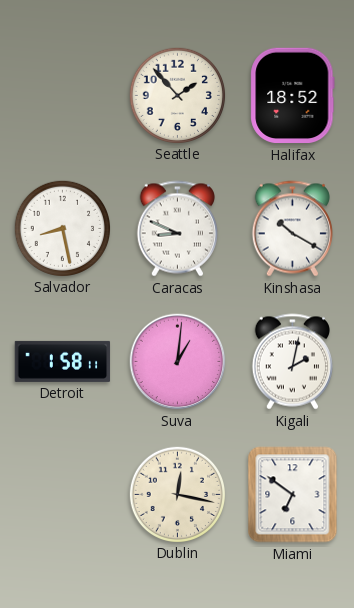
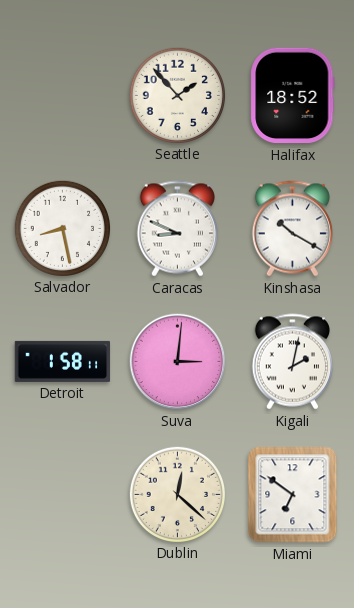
Suva: 1:01 -> 3:01 (178, 362)
Dublin: 12:17 -> 12:22 (177, 494)
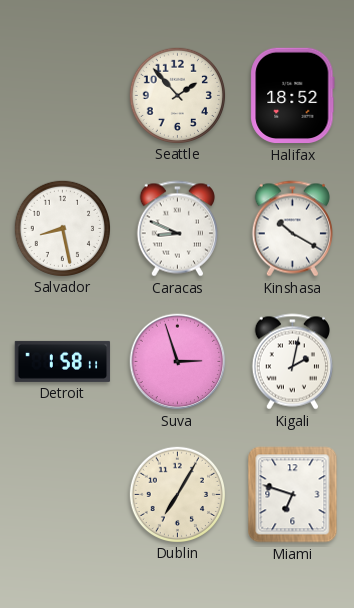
Suva: 3:01 -> 2:57 (178, 362)
Dublin: 12:22 -> 7:05 (177, 494)
Miami: 6:51 -> 6:48 (293, 495)
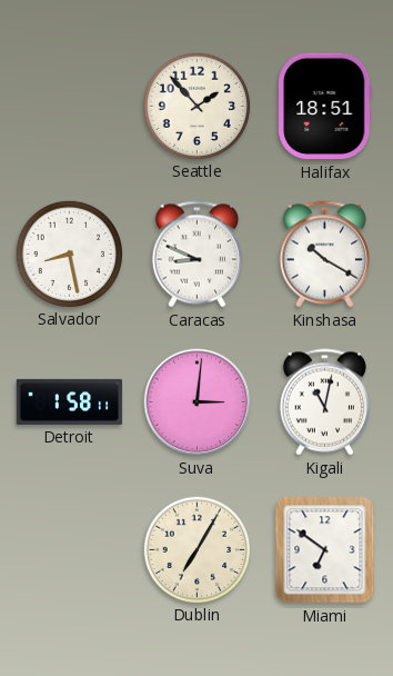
Halifax: 18:52 -> 18:51 (325, 107)
Suva: 2:57 -> 3:01 (198, 402)
Kigali: 2:02 -> 11:02 (324, 402)
Miami: 6:48 -> 6:51 (325, 550)
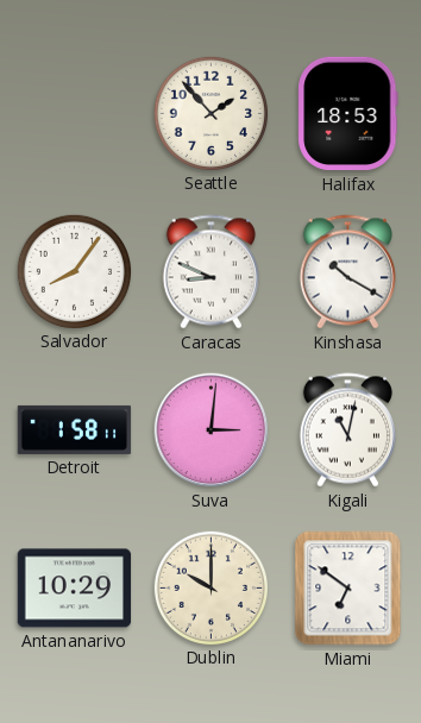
Halifax: 18:51 -> 18:53 (348, 114)
Salvador: 8:28 -> 8:06 (74, 271)
Antananarivo: none -> 10:29 (75, 589)
Dublin: 7:05 -> 10:00 (211, 587)
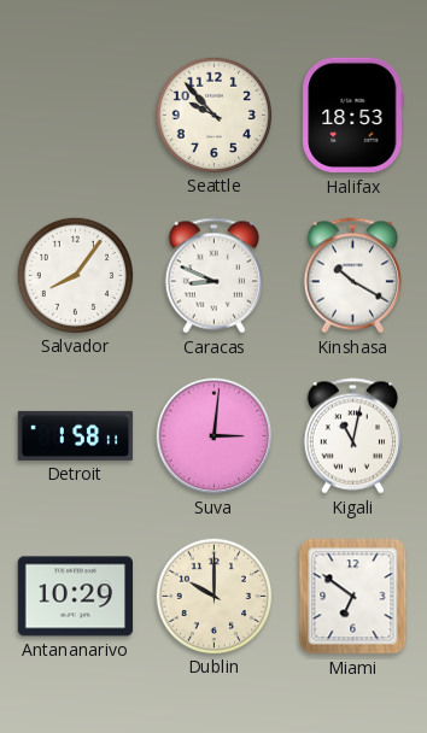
Seattle: 1:53 -> 9:53 (213, 115)
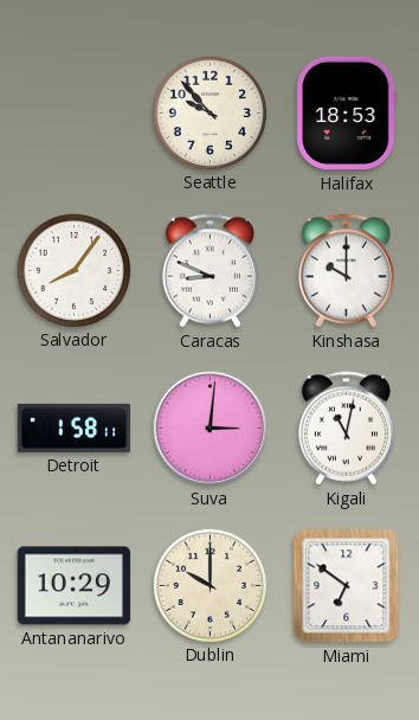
Kinshasa: 10:20 -> 10:00 (346, 271)
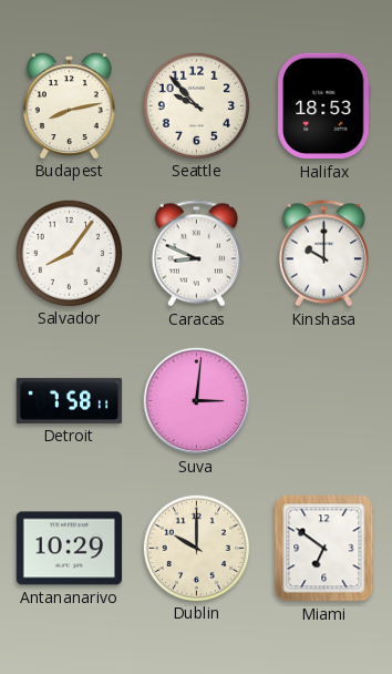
Budapest: none -> 8:13 (69, 105)
Detroit: 1:58 -> 7:58 (70, 400)
Kigali: 11:02 -> none (346, 429)
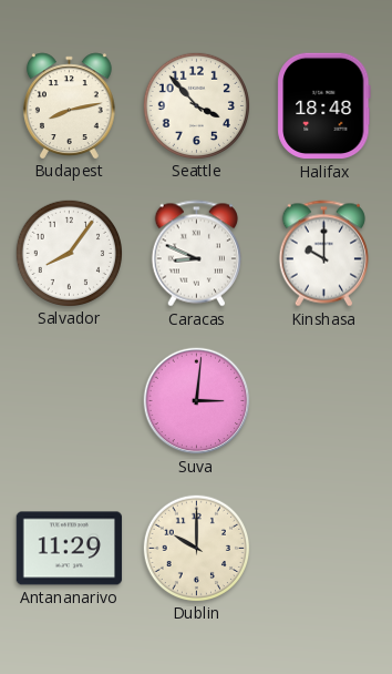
Seattle: 9:53 -> 3:53 (196, 105)
Halifax: 18:53 -> 18:48 (324, 106)
Detroit: 7:58 -> none (70, 400)
Antananarivo: 10:29 -> 11:29 (70, 549)
Miami: 6:51 -> none (324, 549)
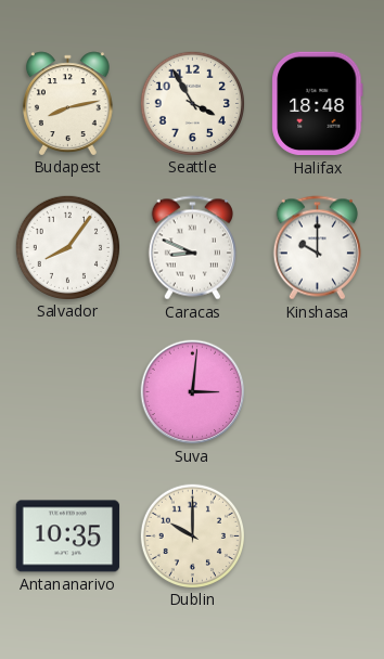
Seattle: 3:53 -> 3:55 (192, 103)
Antananarivo: 11:29 -> 10:35 (68, 537)
